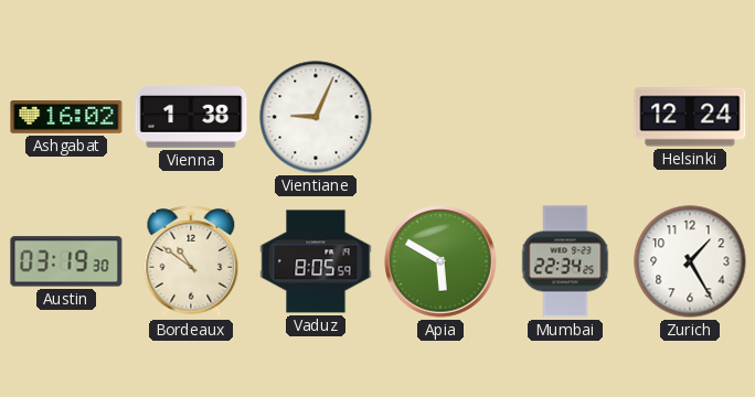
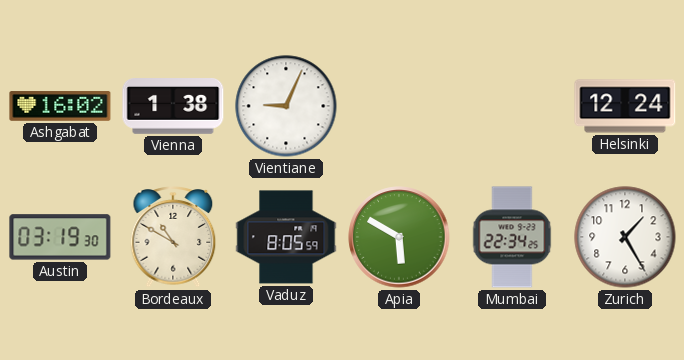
Bordeaux: 10:51 -> 10:50 (173, 238)
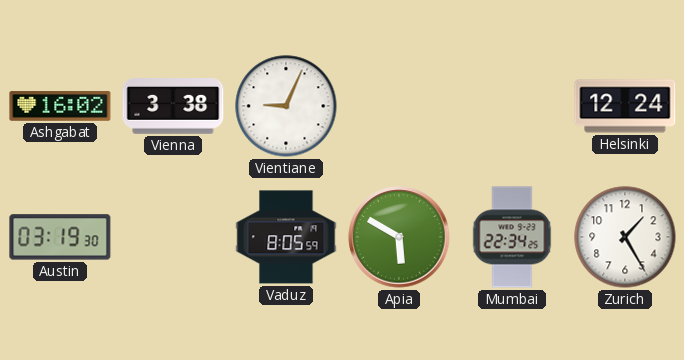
Vienna: 1:38 -> 3:38 (173, 107)
Bordeaux: 10:50 -> none (173, 238)
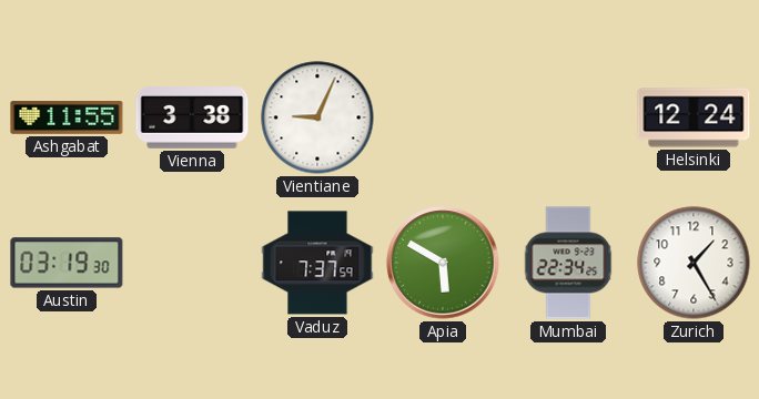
Ashgabat: 16:02 -> 11:55 (67, 117)
Vaduz: 8:05 -> 7:37 (317, 263)
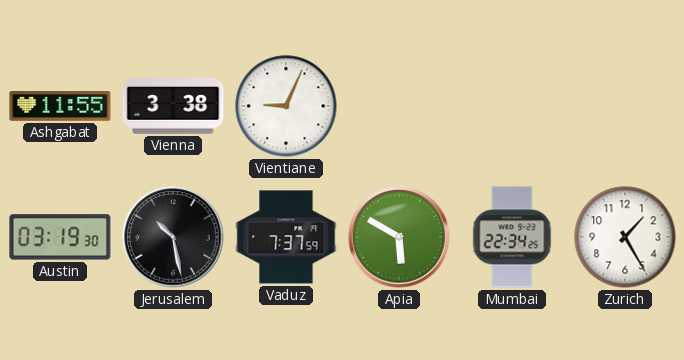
Helsinki: 12:24 -> none (694, 117)
Jerusalem: none -> 10:28 (173, 237)
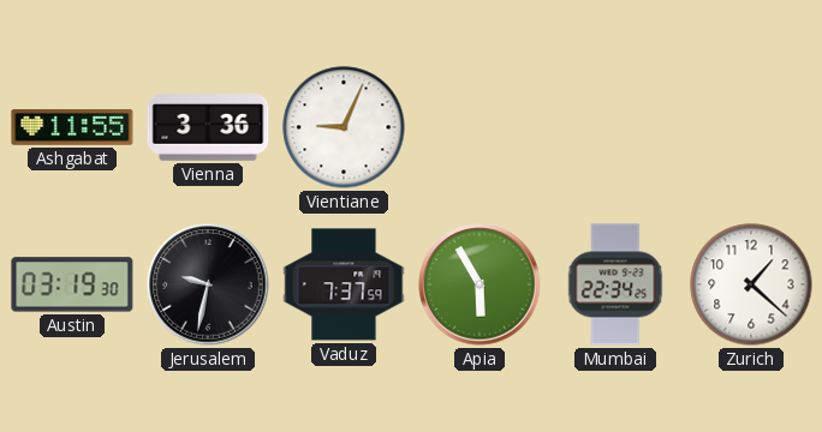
Vienna: 3:38 -> 3:36 (208, 128)
Jerusalem: 10:28 -> 9:32 (208, 284)
Apia: 5:50 -> 5:55 (479, 284)
Zurich: 1:25 -> 1:22 (751, 284)
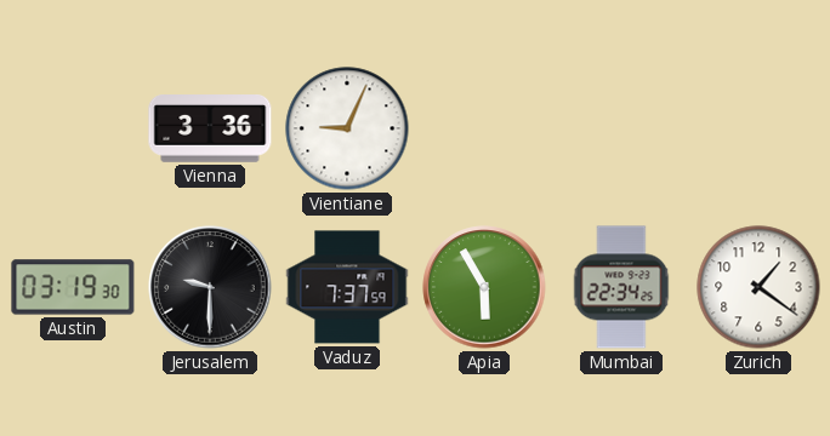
Ashgabat: 11:55 -> none (72, 127)
Jerusalem: 9:32 -> 9:30 (210, 287)
Zurich: 1:22 -> 1:21 (758, 287)
